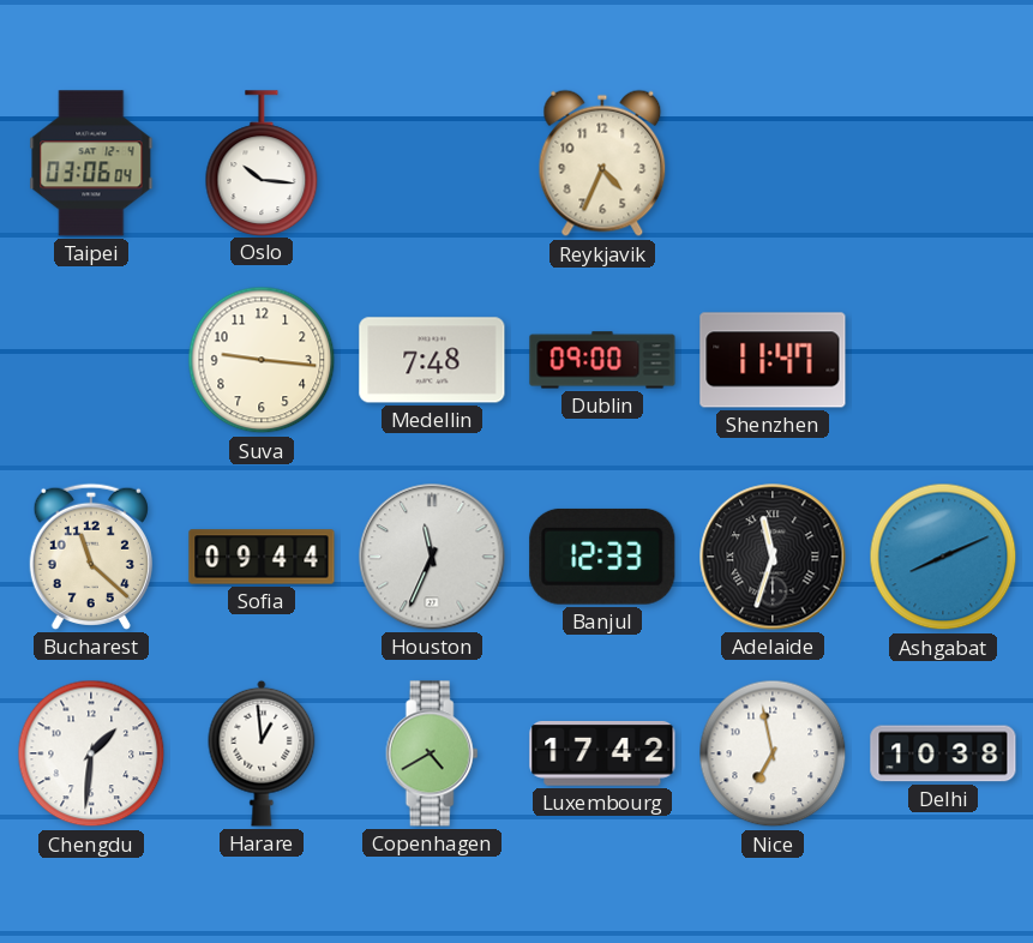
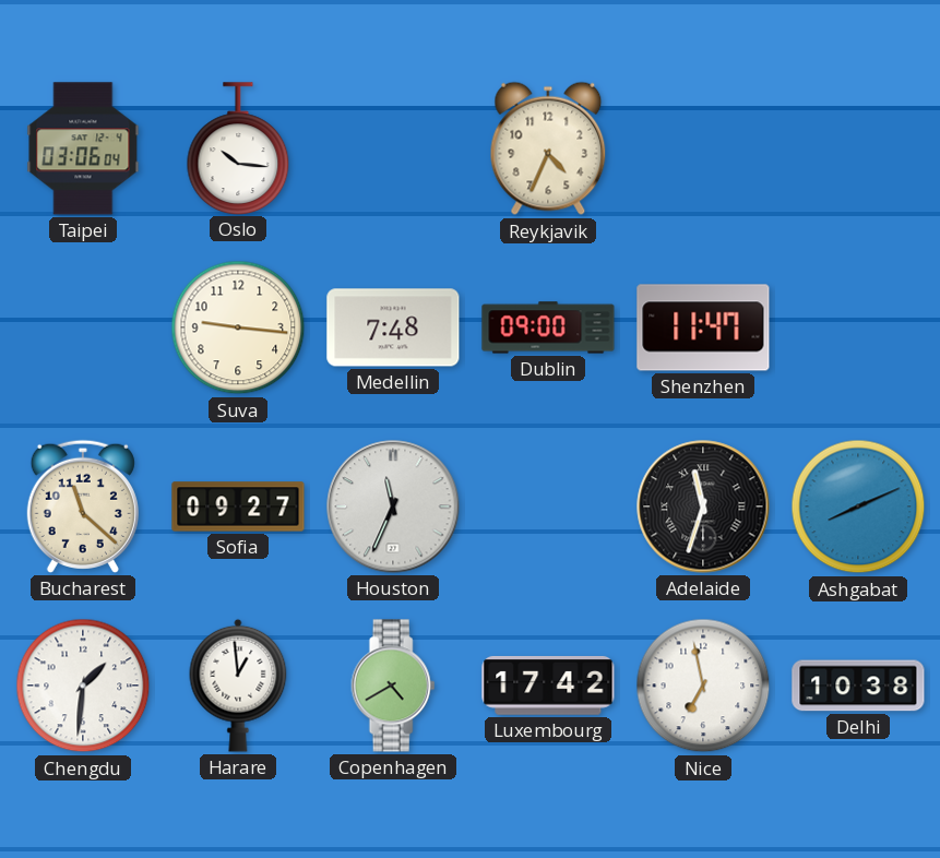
Sofia: 09:44 -> 09:27 (238, 507)
Banjul: 12:33 -> none (602, 557)
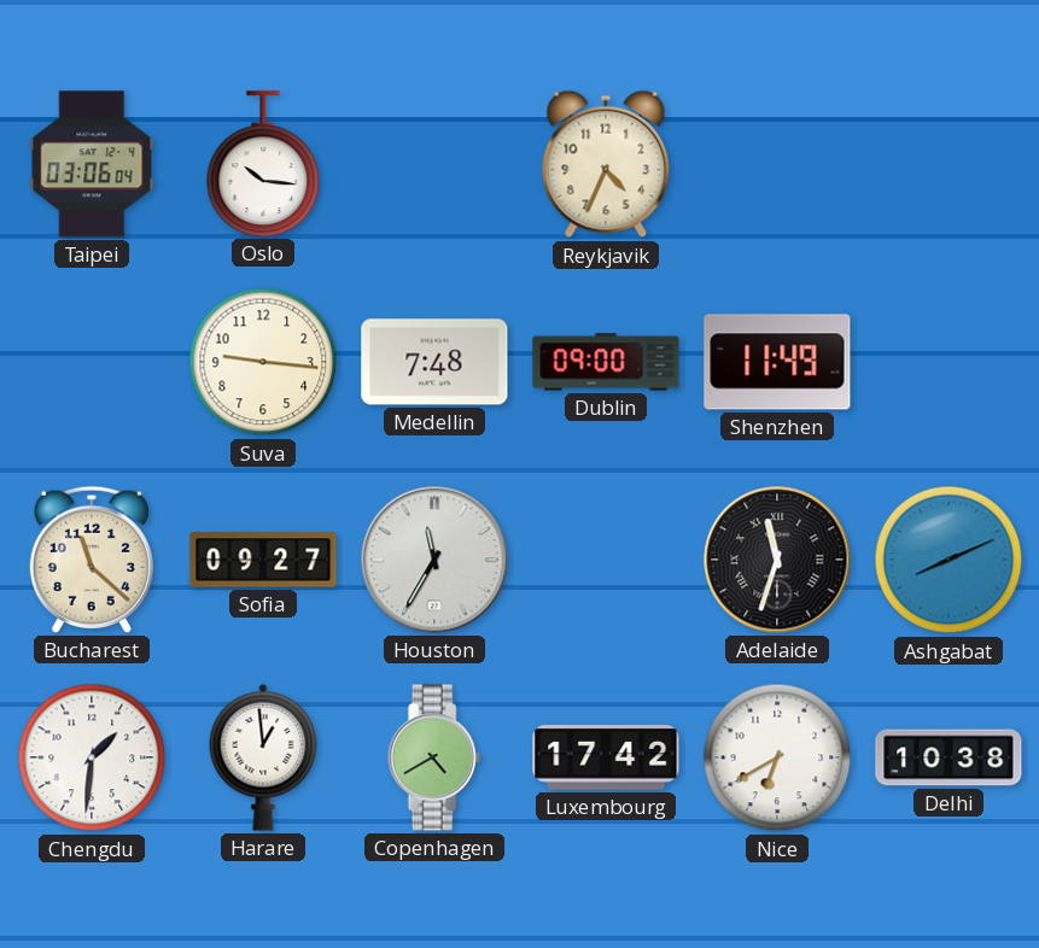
Shenzhen: 11:47 -> 11:49 (777, 362)
Houston: 11:34 -> 11:35 (434, 560)
Nice: 6:58 -> 6:40 (777, 757)
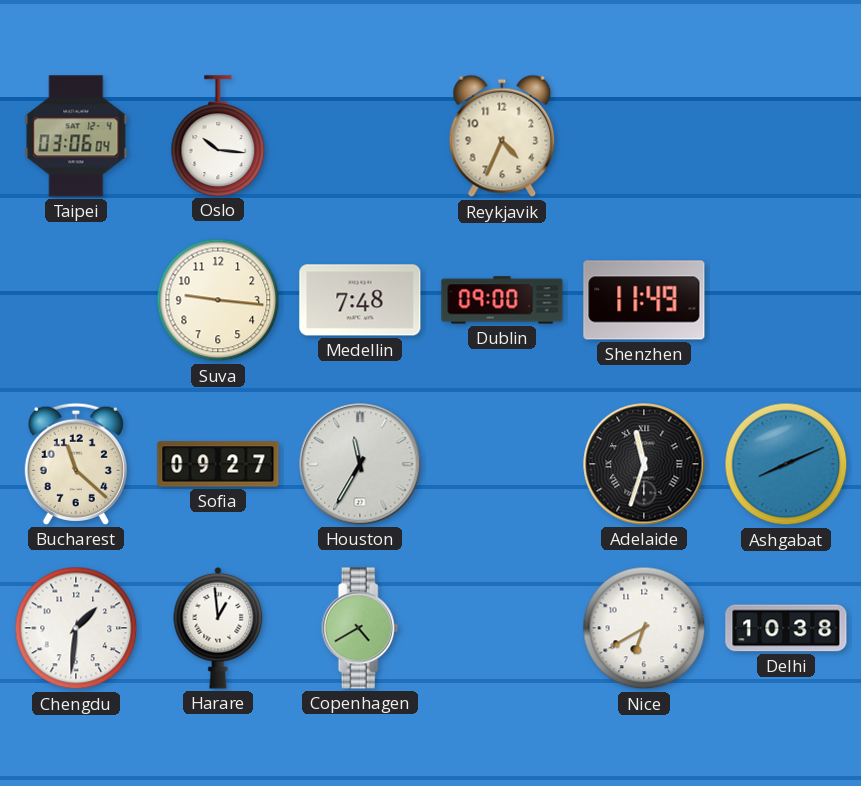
Luxembourg: 17:42 -> none (606, 757)
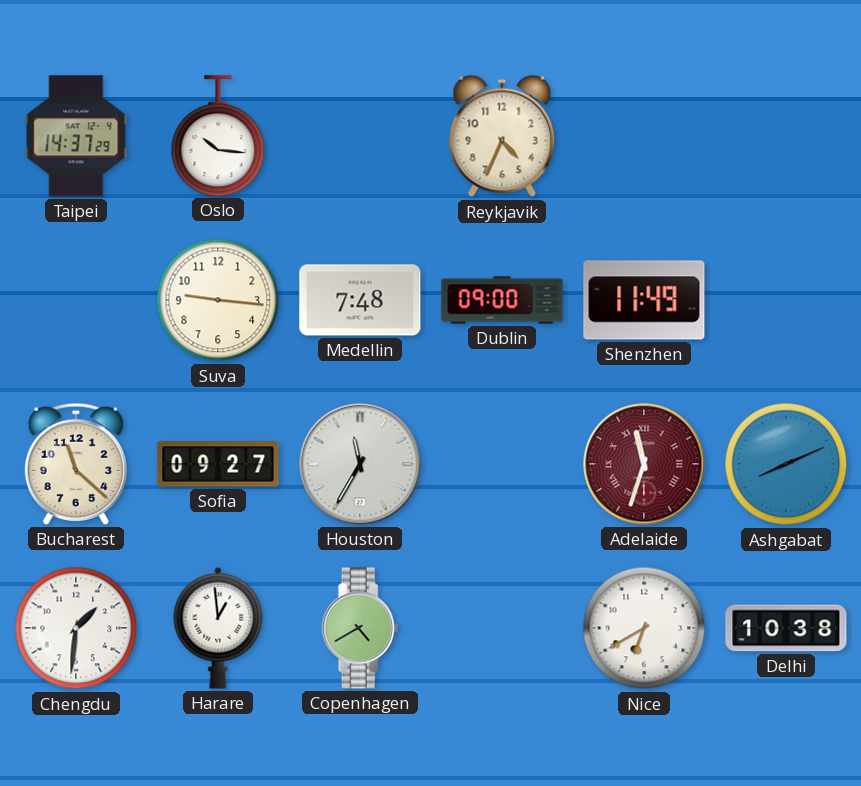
Taipei: 03:06 -> 14:37 (76, 136)
Adelaide dial: black -> burgundy (644, 464)
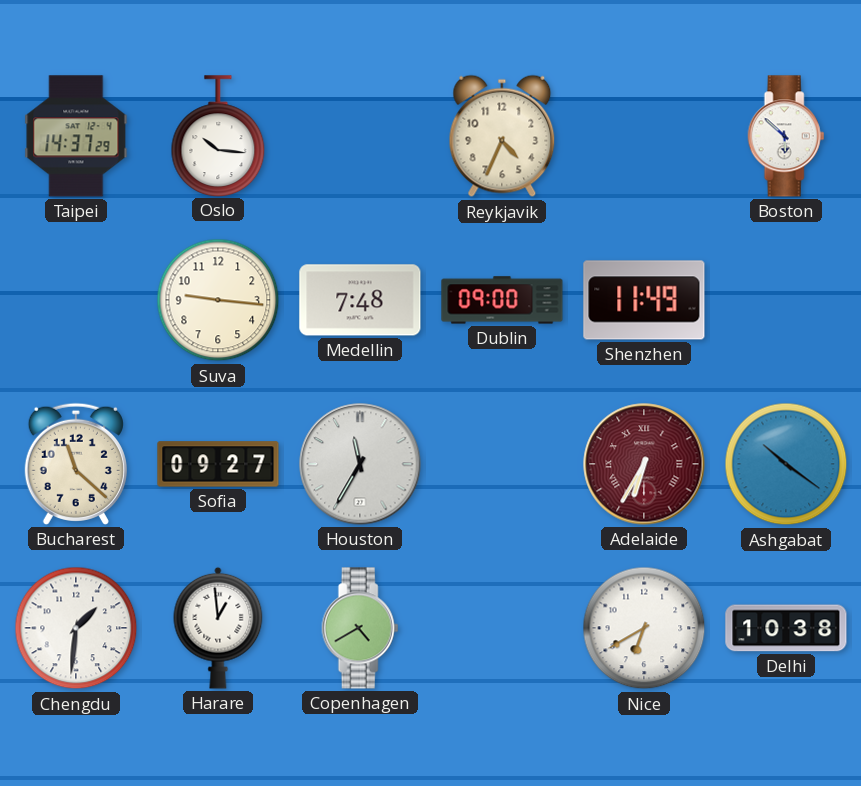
Boston: none -> 5:52 (786, 136)
Adelaide: 11:33 -> 6:35 (644, 464)
Ashgabat: 8:11 -> 10:21 (786, 464)
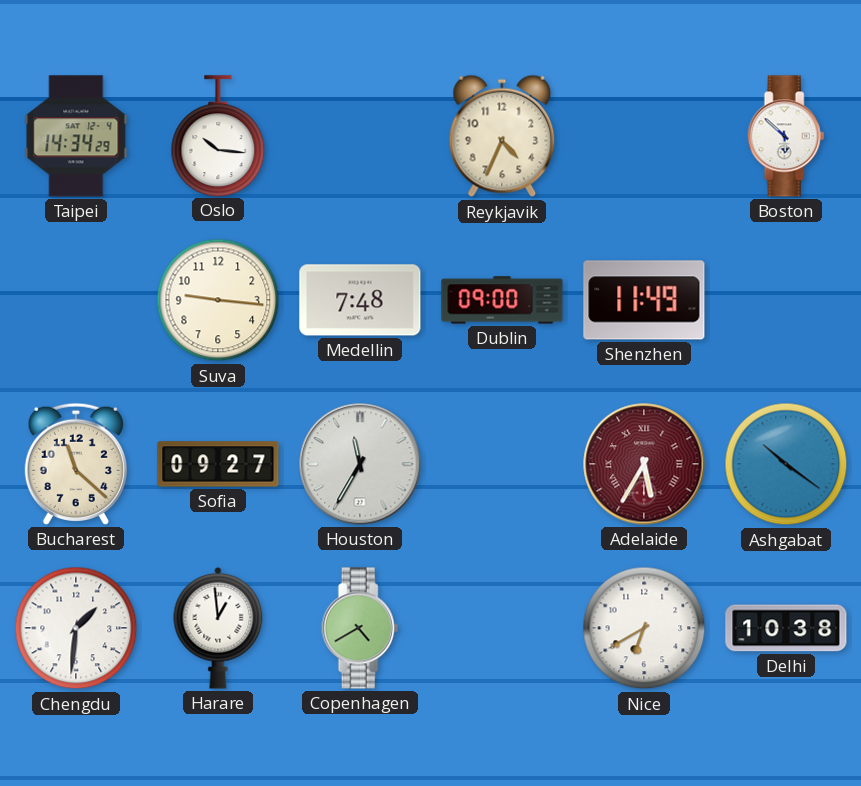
Taipei: 14:37 -> 14:34 (76, 136)
Adelaide: 6:35 -> 5:35 (644, 464)
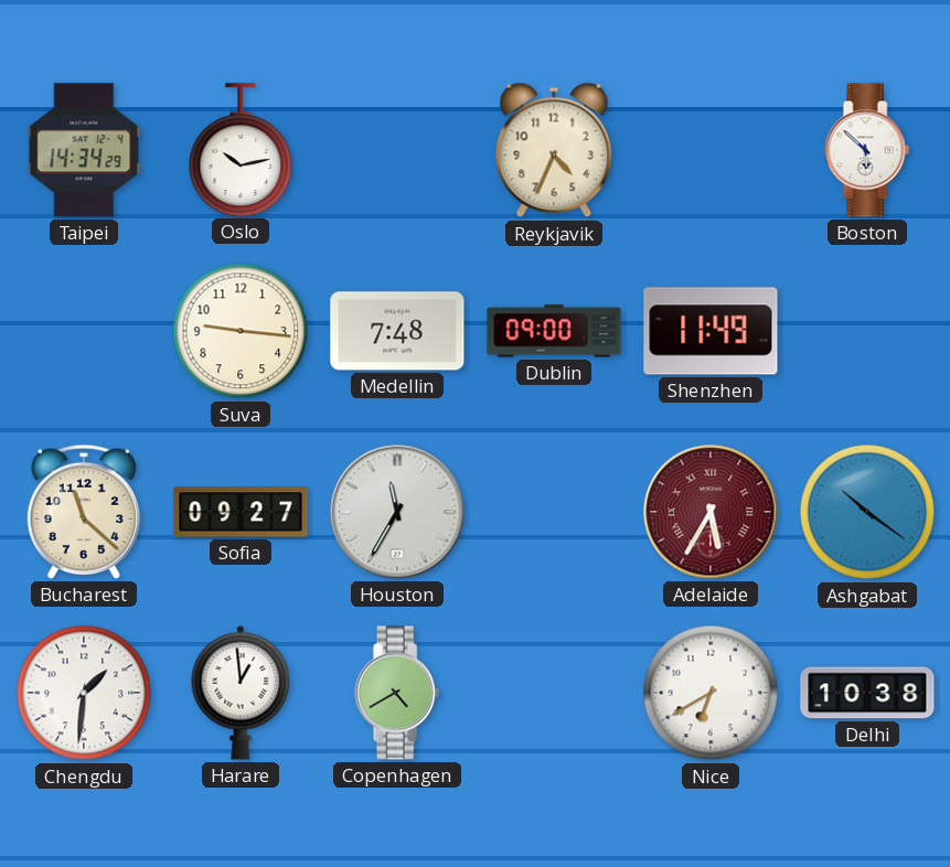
Oslo: 10:16 -> 10:13 (241, 150)
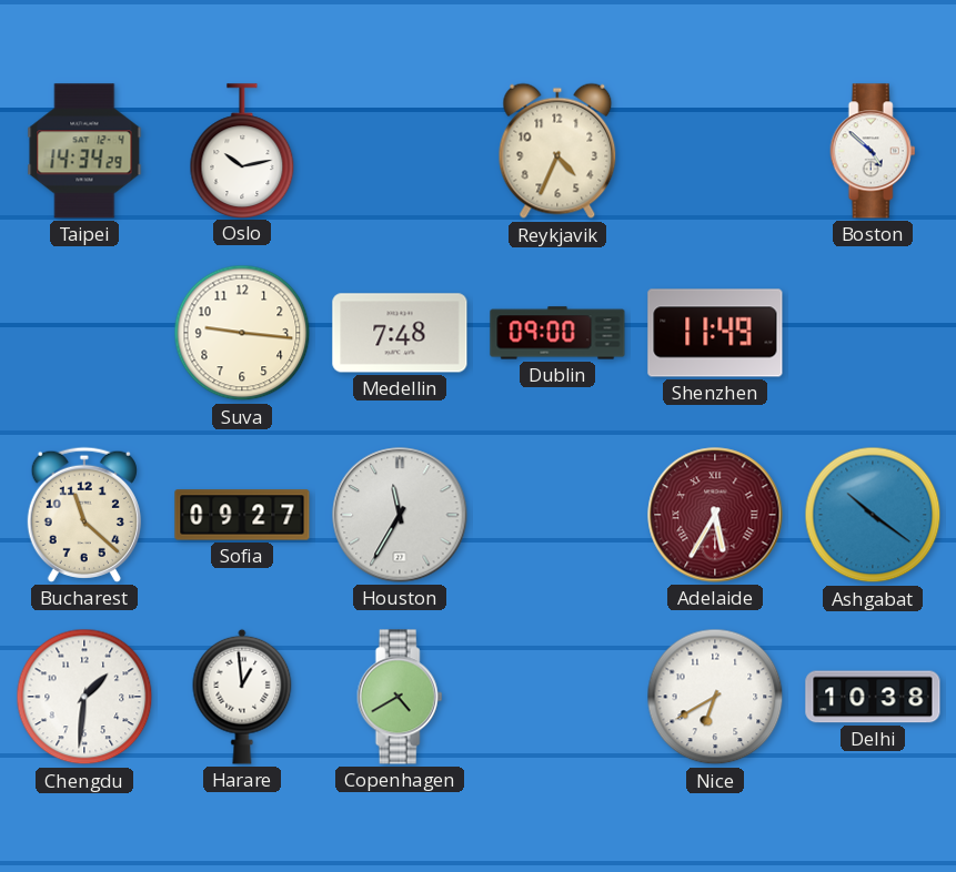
Boston: 5:52 -> 4:52 (873, 151)
